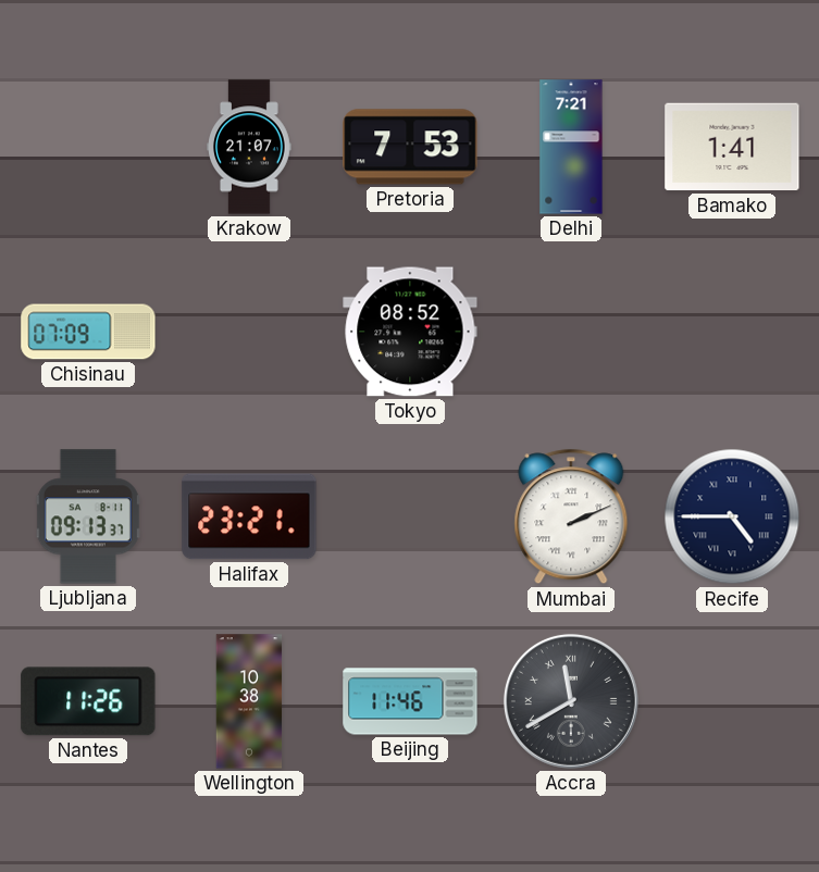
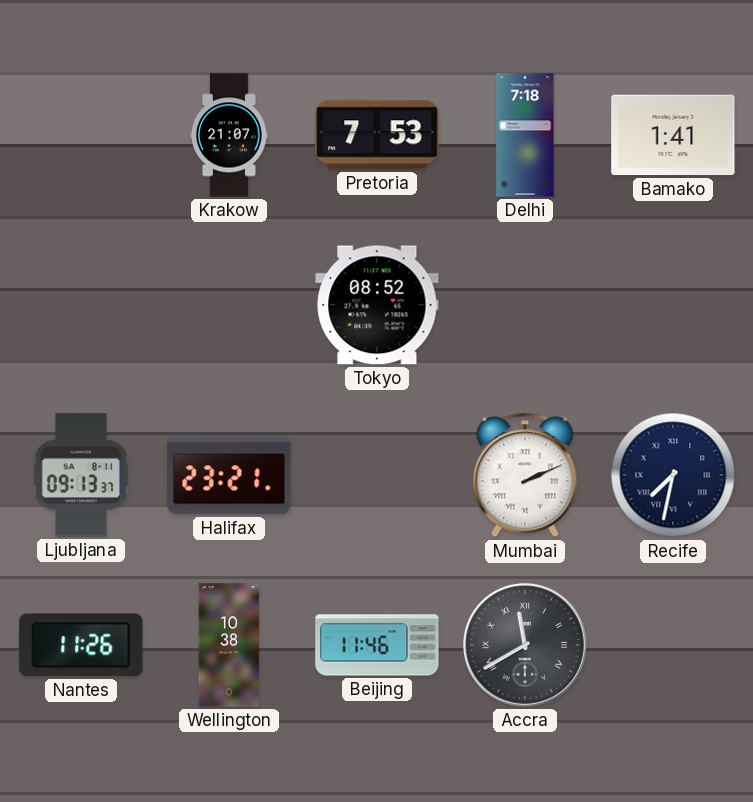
Delhi: 7:21 -> 7:18 (525, 135)
Chisinau: 07:09 -> none (88, 332)
Recife: 4:45 -> 7:32 (673, 475)
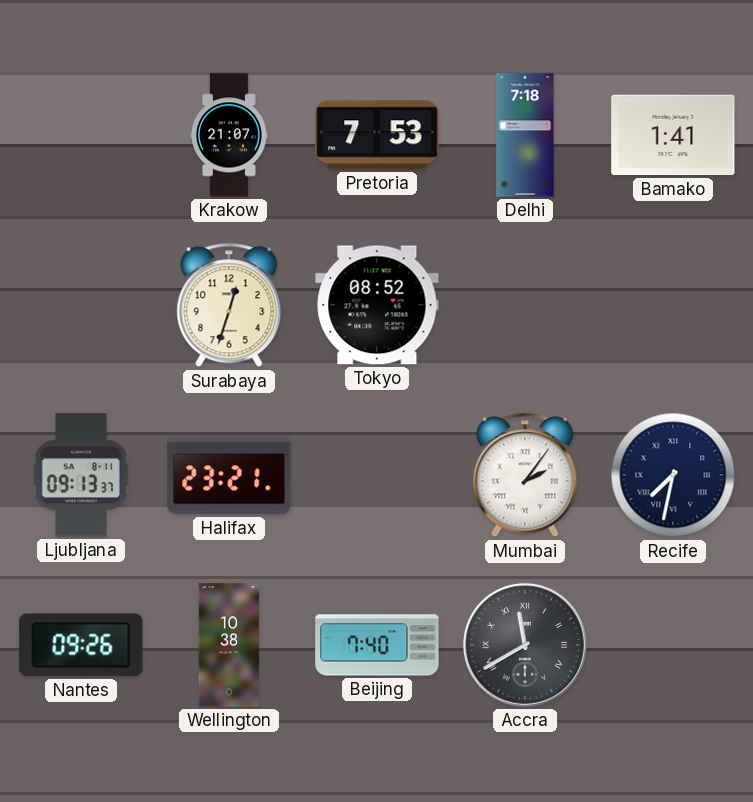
Surabaya: none -> 12:33 (229, 305)
Mumbai: 2:11 -> 2:06 (525, 475)
Nantes: 11:26 -> 09:26 (81, 645)
Beijing: 11:46 -> 7:40 (377, 645)
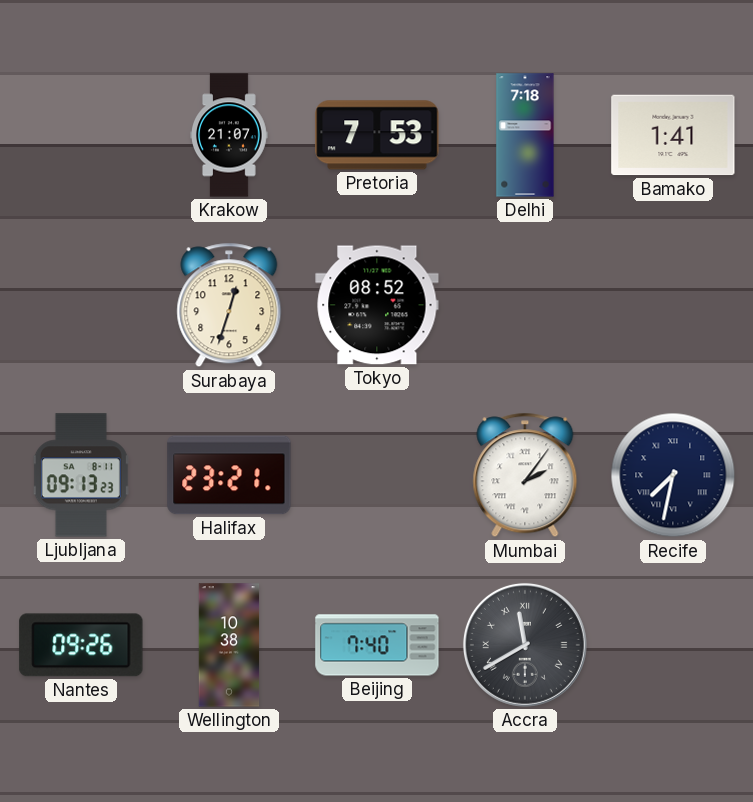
Ljubljana: 09:13:37 -> 09:13:23 (81, 475)
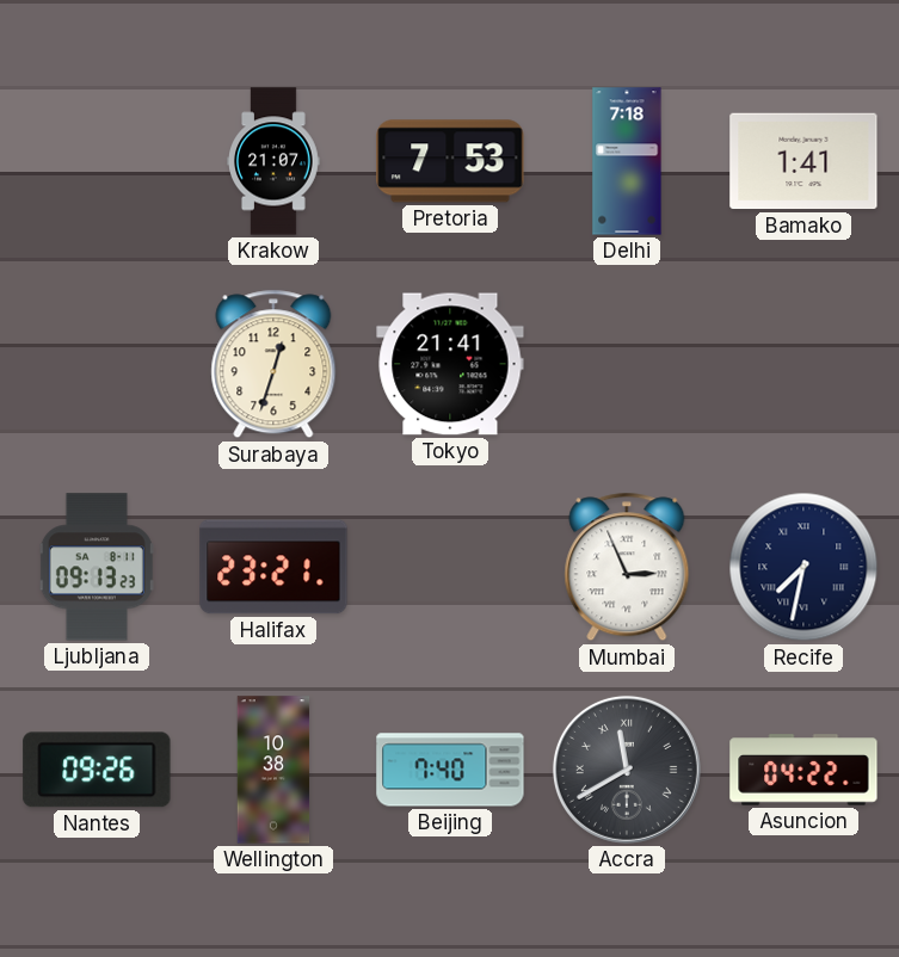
Tokyo: 08:52 -> 21:41 (450, 364)
Mumbai: 2:06 -> 2:56 (627, 567)
Asuncion: none -> 04:22 (803, 770)
